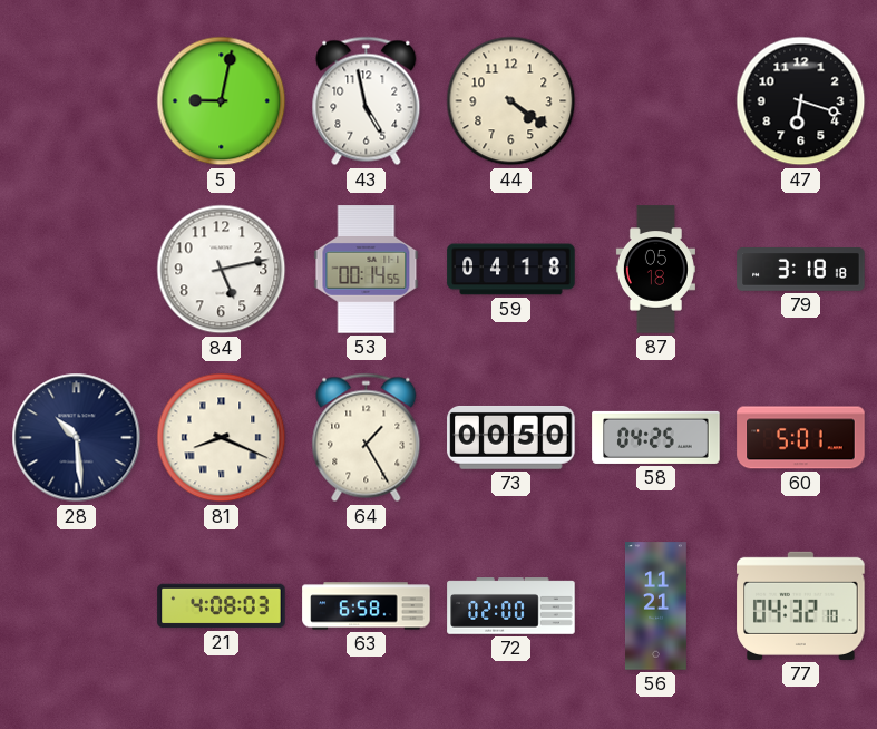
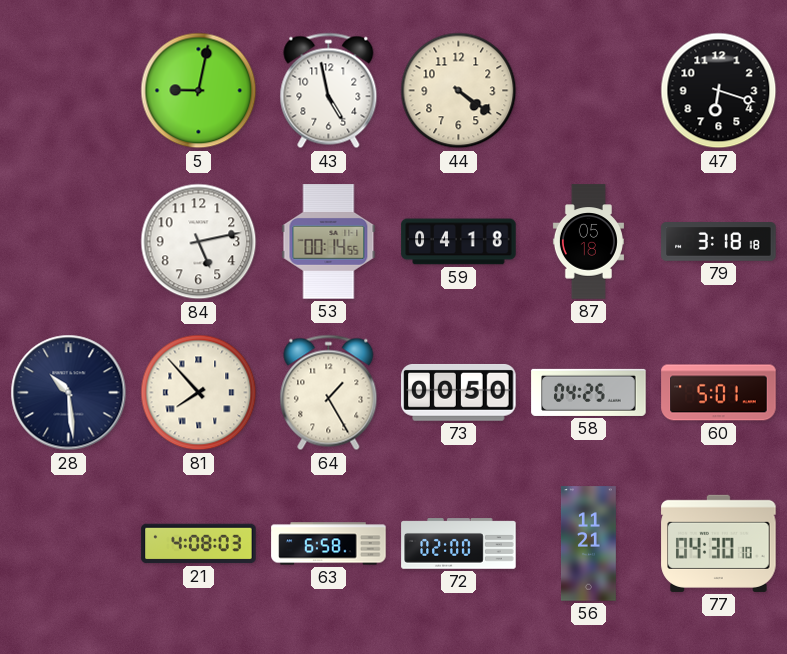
81: 8:19 -> 7:53 (199, 393)
77: 04:32 -> 04:30 (719, 543)
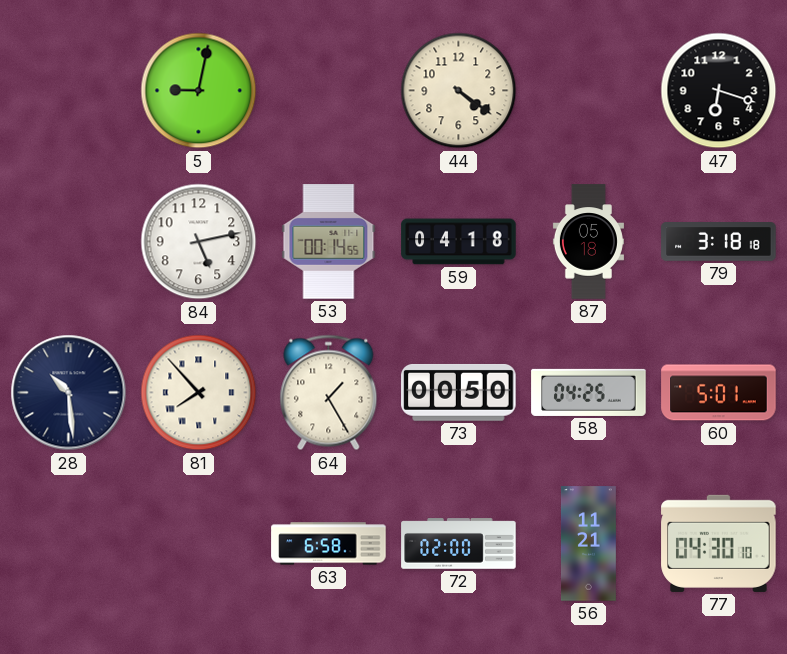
43: 4:58 -> none (329, 91)
21: 4:08 -> none (199, 544)
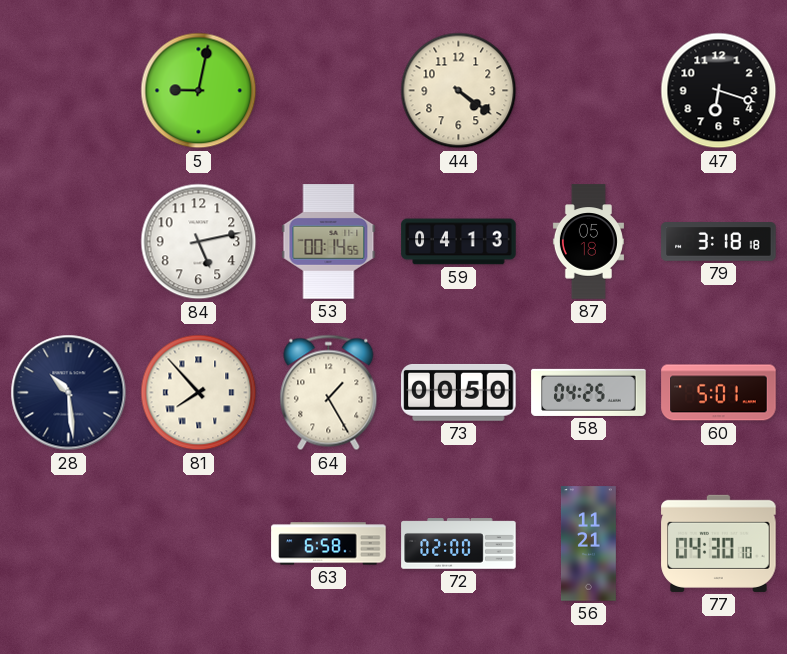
59: 04:18 -> 04:13 (459, 242)
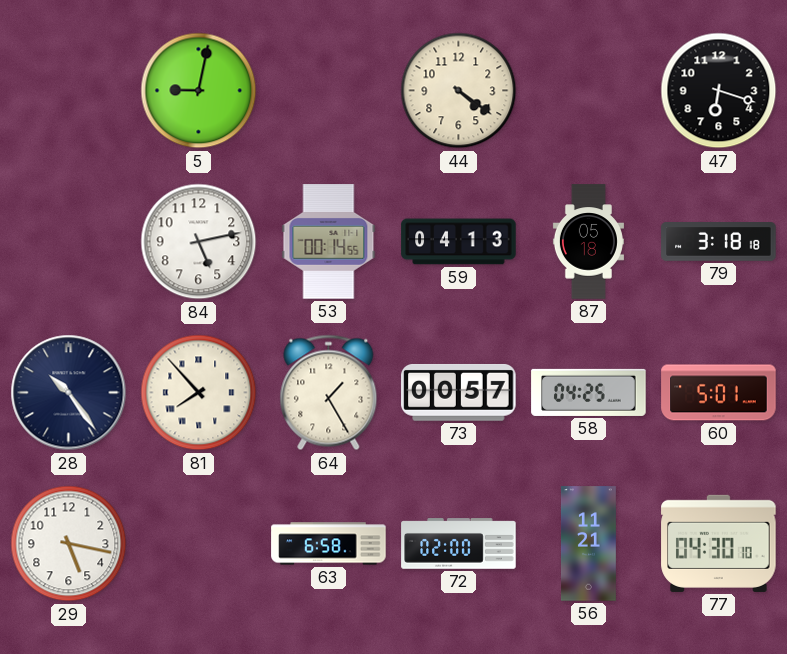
28: 10:29 -> 10:24 (69, 393)
73: 00:50 -> 00:57 (459, 393)
29: none -> 5:17 (69, 544)
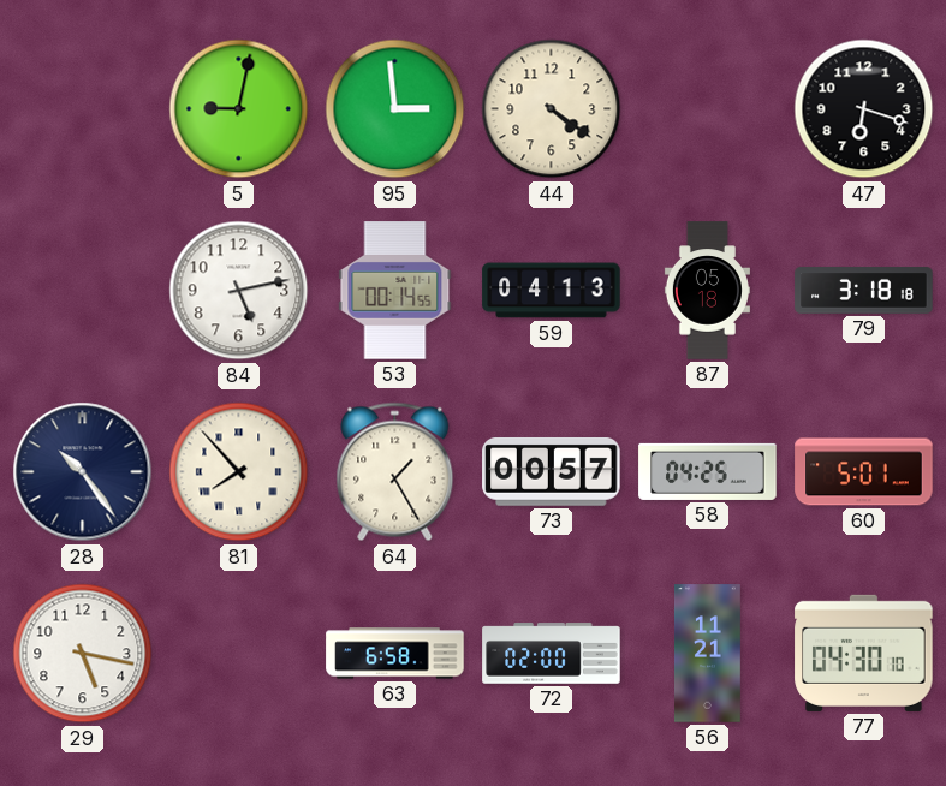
95: none -> 2:59 (395, 109)
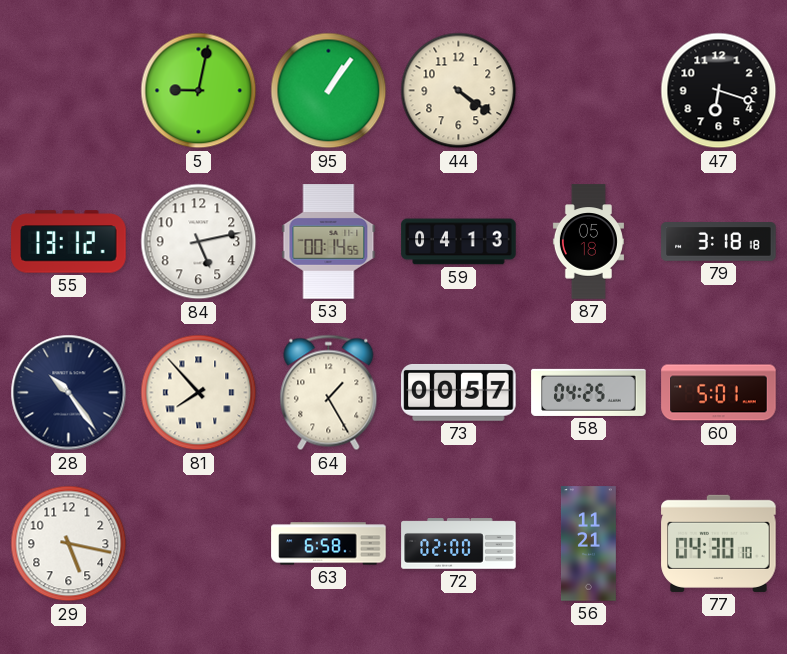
95: 2:59 -> 1:06 (329, 91)
55: none -> 13:12 (69, 242)
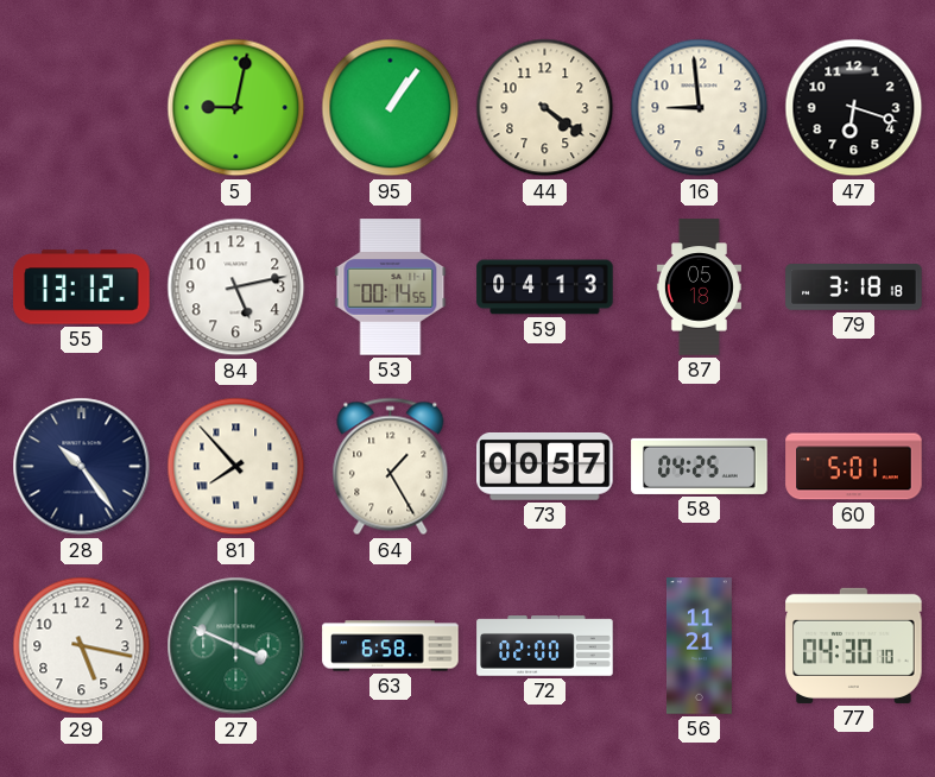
16: none -> 8:59 (700, 108)
27: none -> 3:49 (236, 646)
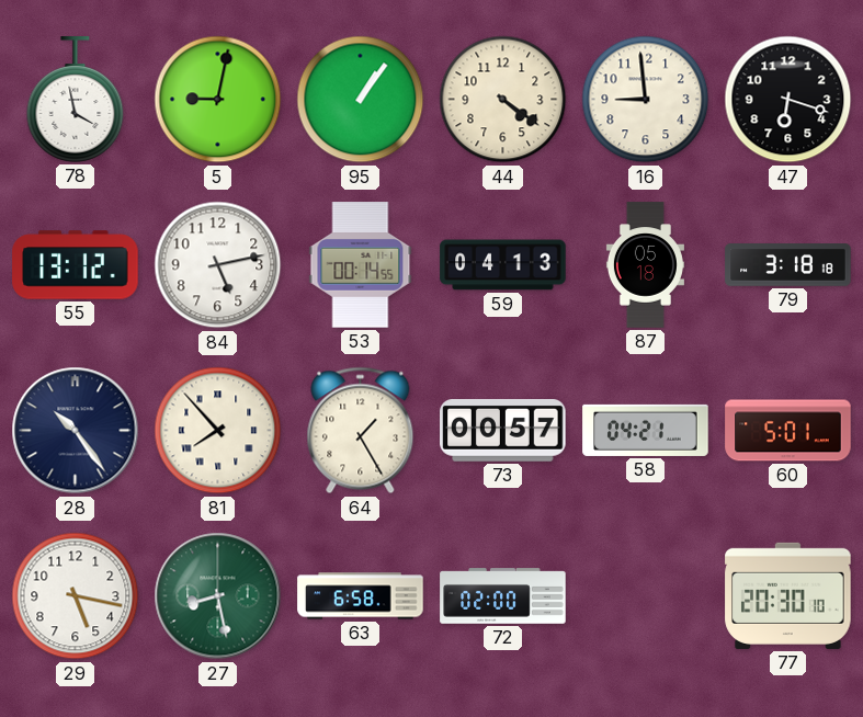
78: none -> 3:58 (76, 100)
58: 04:25 -> 04:21 (646, 430)
27: 3:49 -> 8:28 (218, 596)
56: 11:21 -> none (700, 646)
77: 04:30 -> 20:30 (788, 595)
